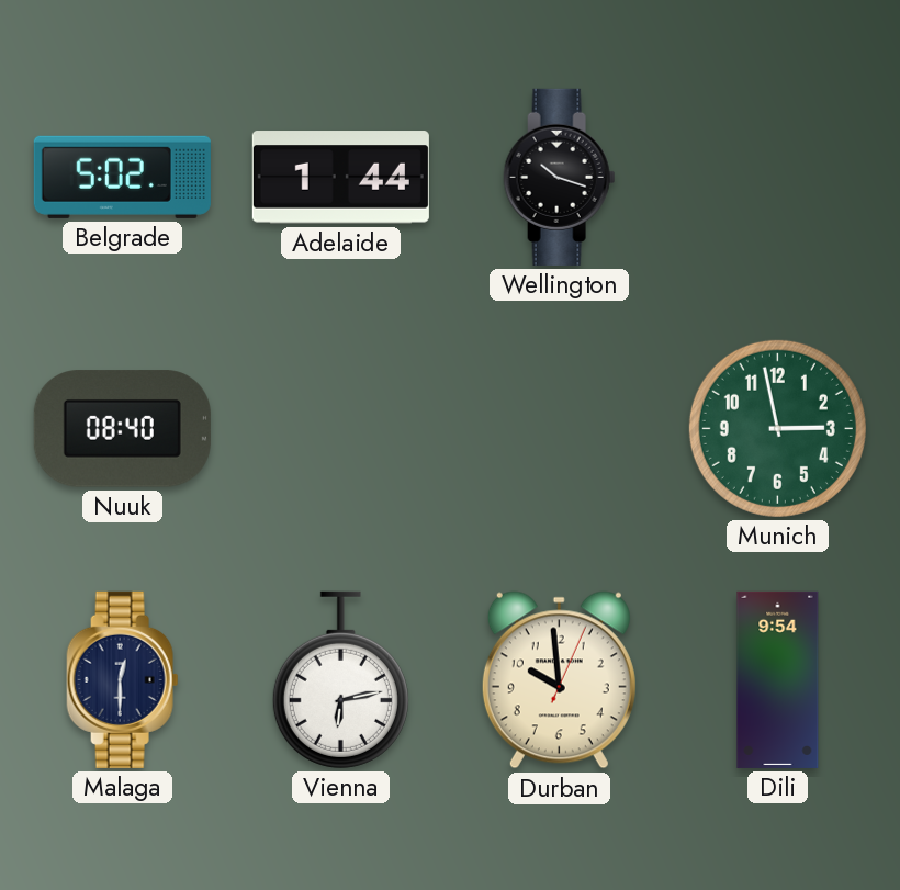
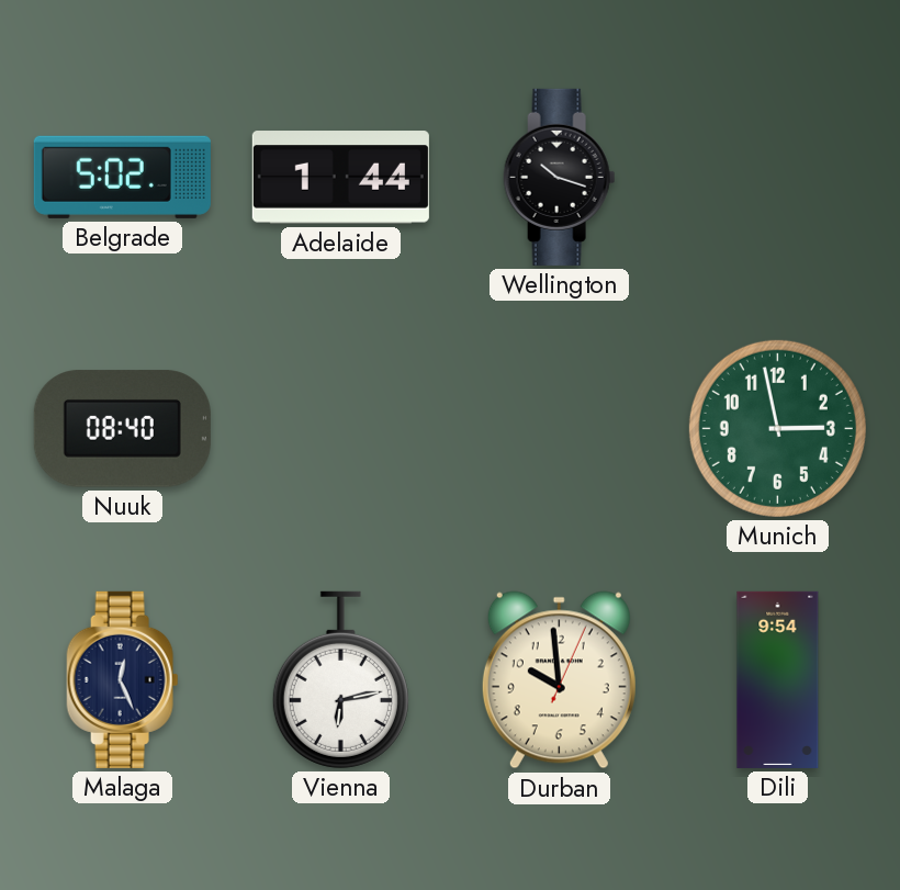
Malaga: 12:30 -> 12:26 (123, 679)
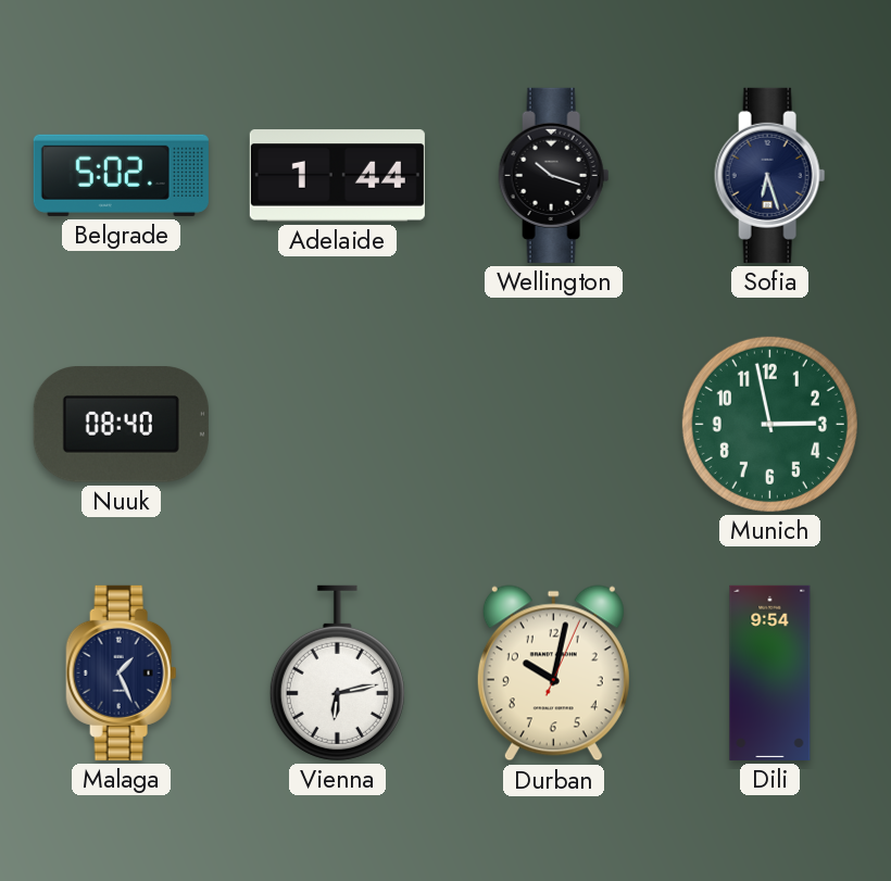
Sofia: none -> 6:27 (770, 175)
Malaga: 12:26 -> 1:26 (122, 672)
Durban: 9:59 -> 10:02 (553, 674)
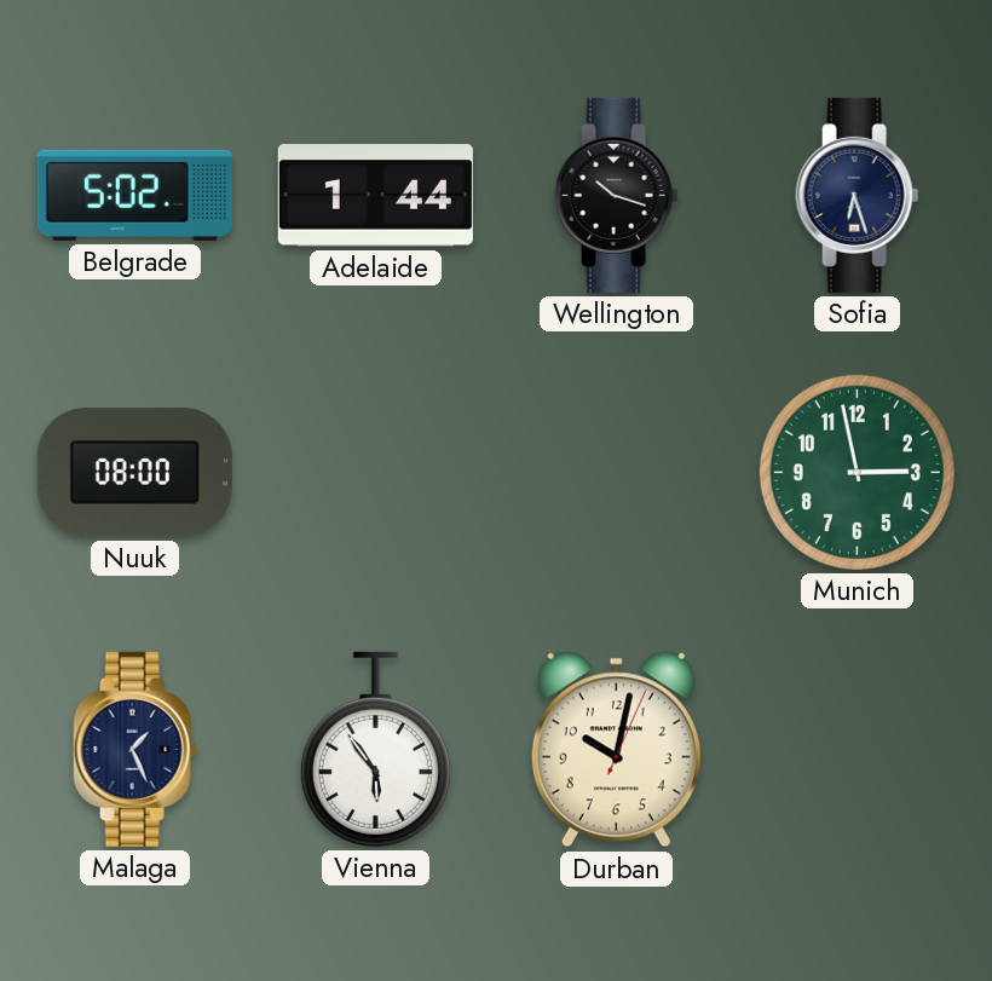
Nuuk: 08:40 -> 08:00 (134, 473)
Vienna: 6:13 -> 5:54 (375, 749)
Dili: 9:54 -> none (770, 672)
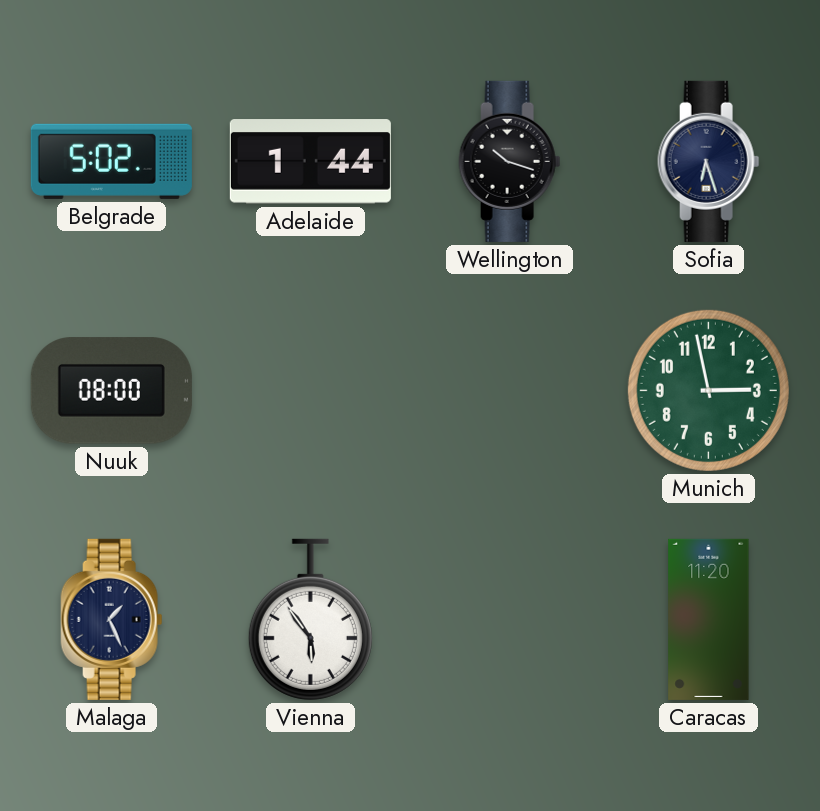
Durban: 10:02 -> none (616, 750)
Caracas: none -> 11:20 (709, 619)
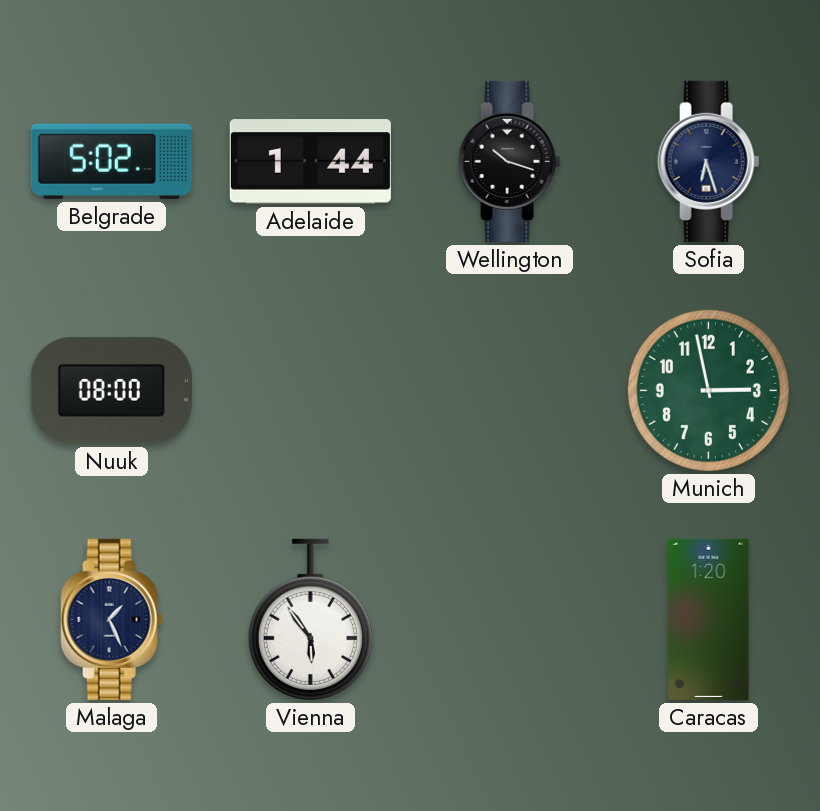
Caracas: 11:20 -> 1:20 (709, 619)
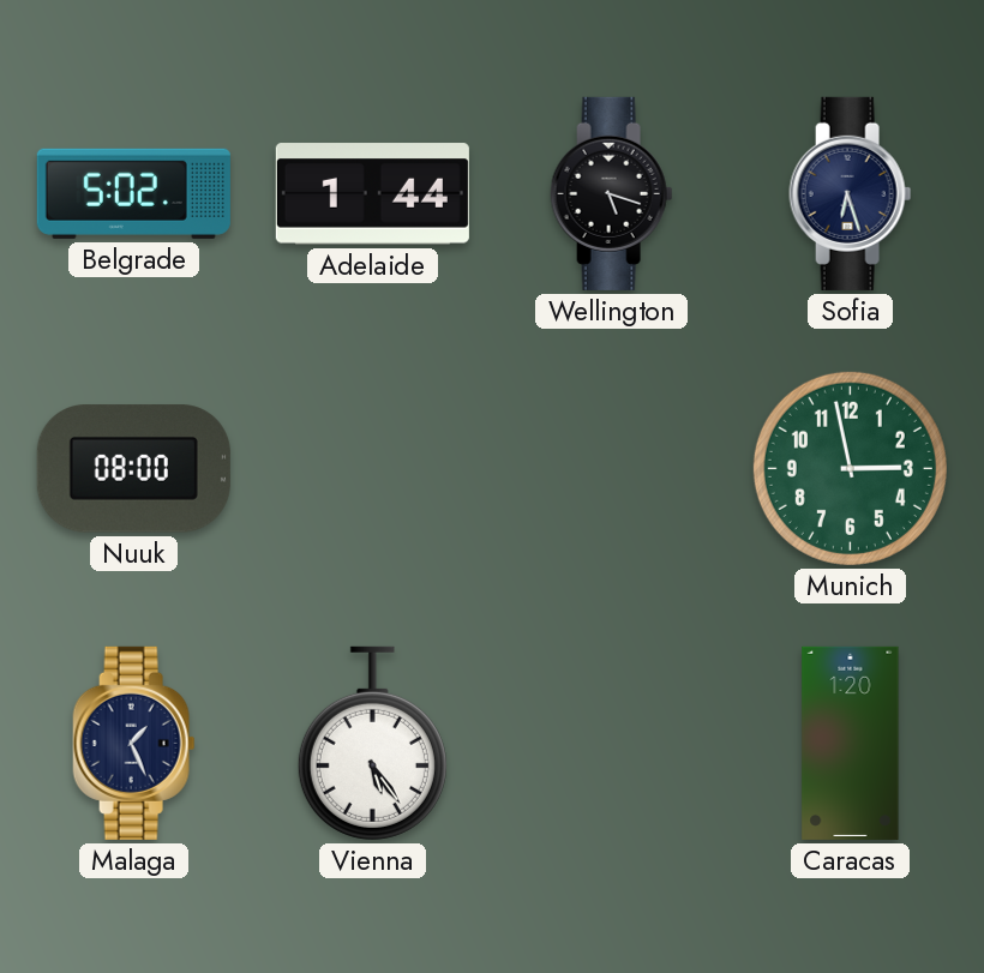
Wellington: 10:18 -> 5:18 (612, 193)
Vienna: 5:54 -> 5:24 (372, 743)
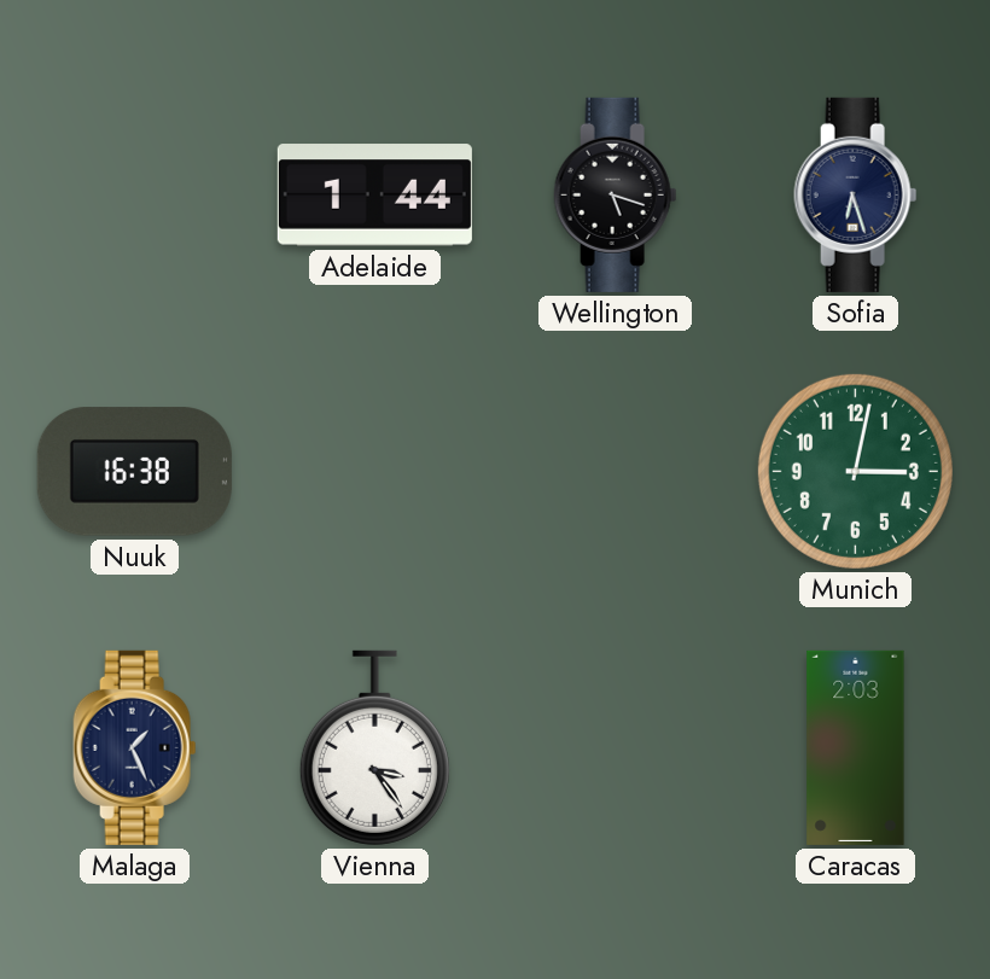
Belgrade: 5:02 -> none (133, 193)
Nuuk: 08:00 -> 16:38 (134, 472)
Munich: 2:58 -> 3:02 (855, 471)
Vienna: 5:24 -> 3:24 (374, 747)
Caracas: 1:20 -> 2:03 (856, 747)
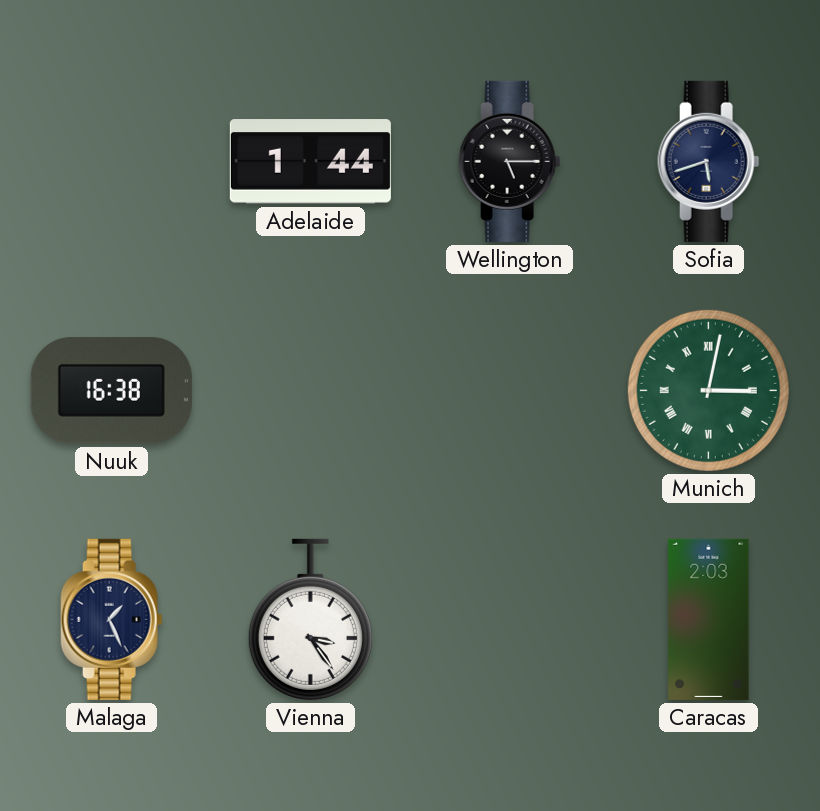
Wellington: 5:18 -> 5:15 (510, 161)
Sofia: 6:27 -> 5:42 (709, 161)
Munich numerals: Arabic -> Roman (708, 390)
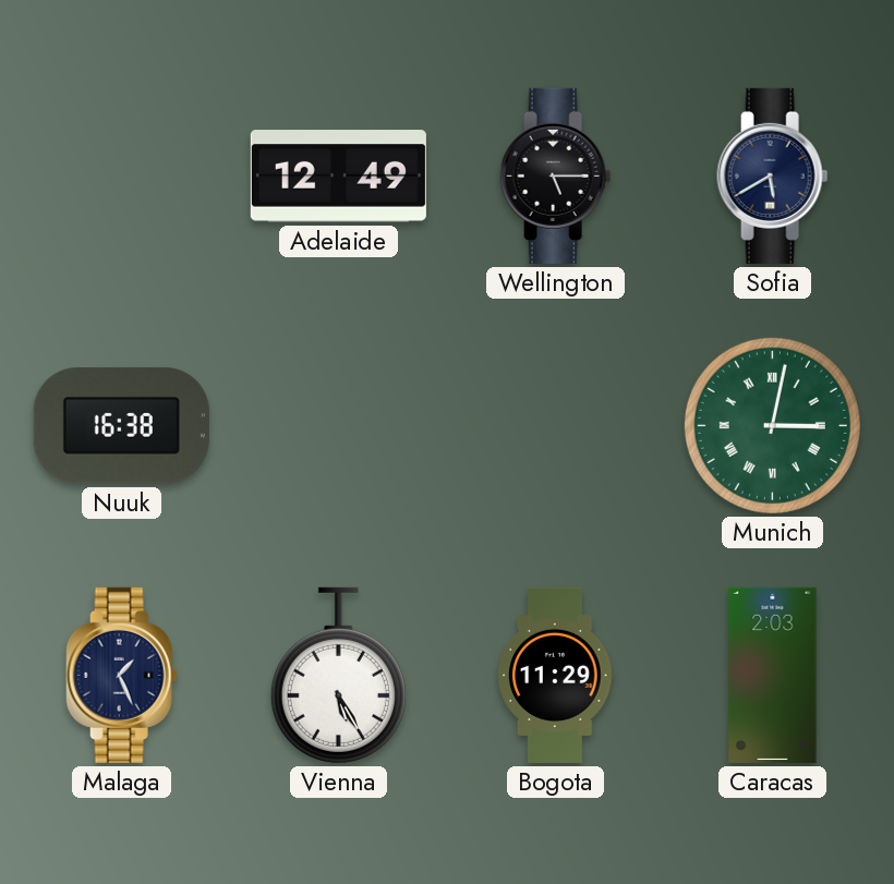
Adelaide: 1:44 -> 12:49 (338, 177)
Sofia: 5:42 -> 5:40 (773, 175)
Vienna: 3:24 -> 5:25 (338, 675)
Bogota: none -> 11:29 (556, 675)
